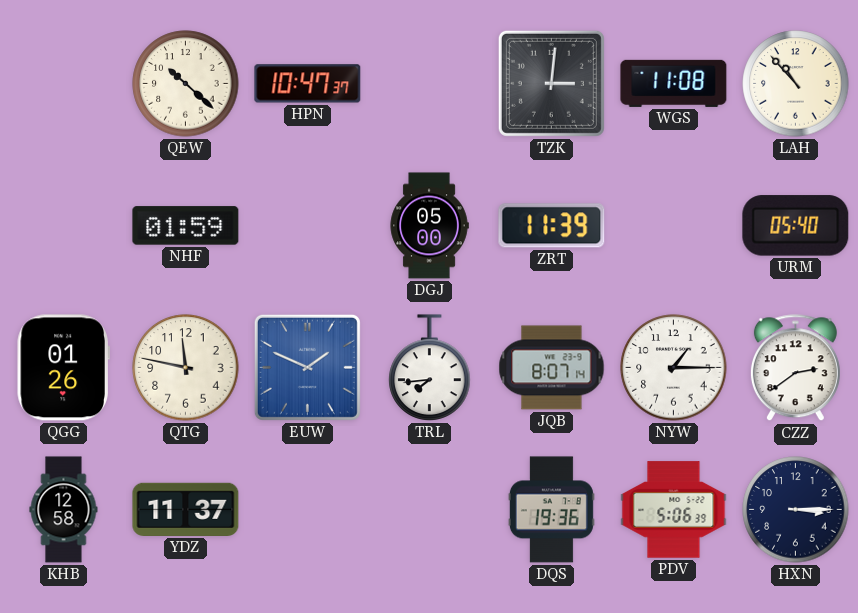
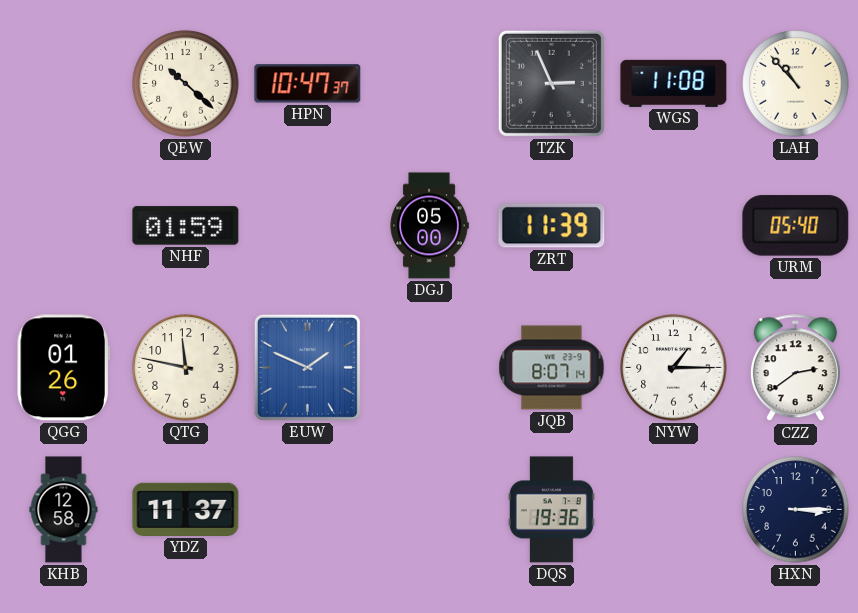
TZK: 3:01 -> 2:56 (551, 83)
TRL: 7:44 -> none (430, 368)
PDV: 5:06 -> none (674, 510)
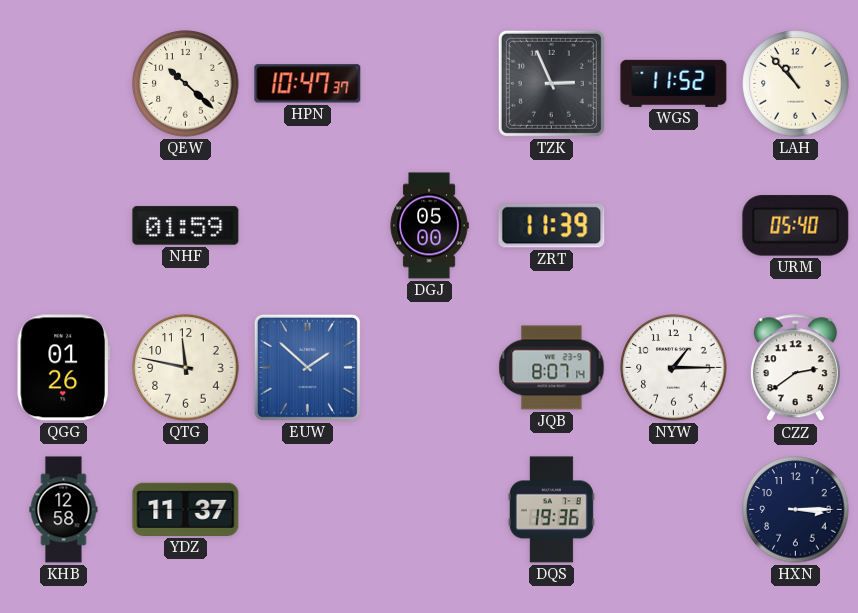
WGS: 11:08 -> 11:52 (674, 83)
EUW: 1:49 -> 1:52 (307, 367)
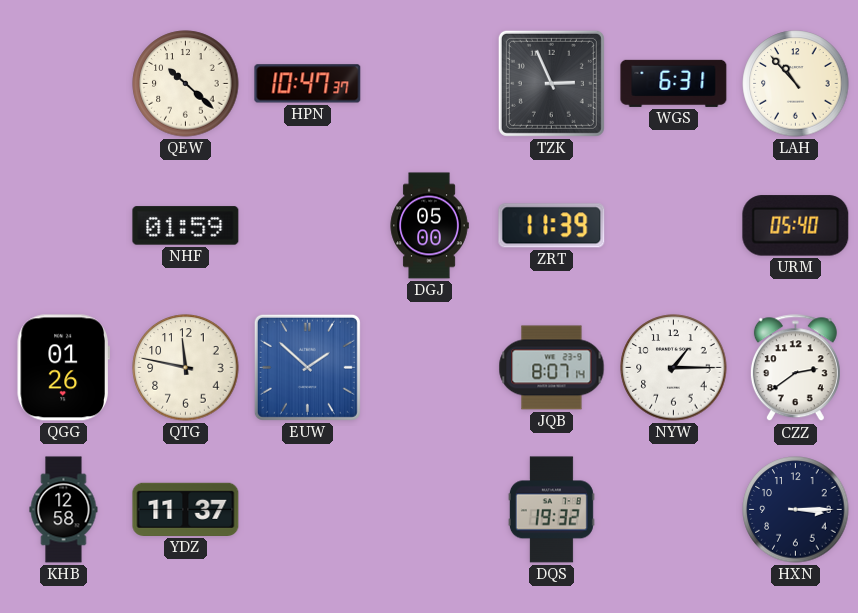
WGS: 11:52 -> 6:31 (674, 83)
DQS: 19:36 -> 19:32 (551, 510)
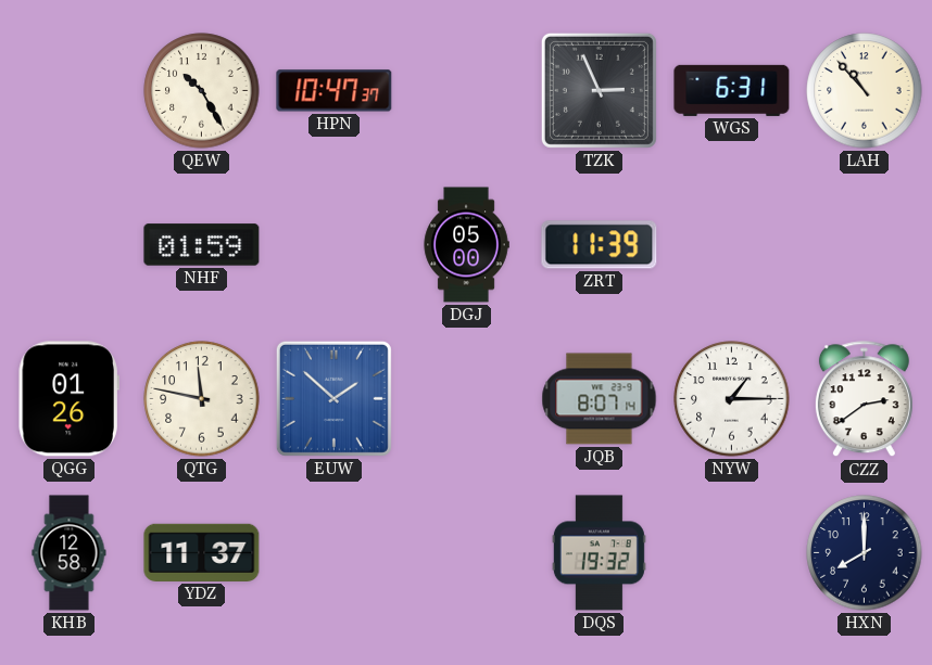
QEW: 10:22 -> 10:25 (202, 91)
URM: 05:40 -> none (796, 226)
HXN: 3:15 -> 8:00 (865, 553)
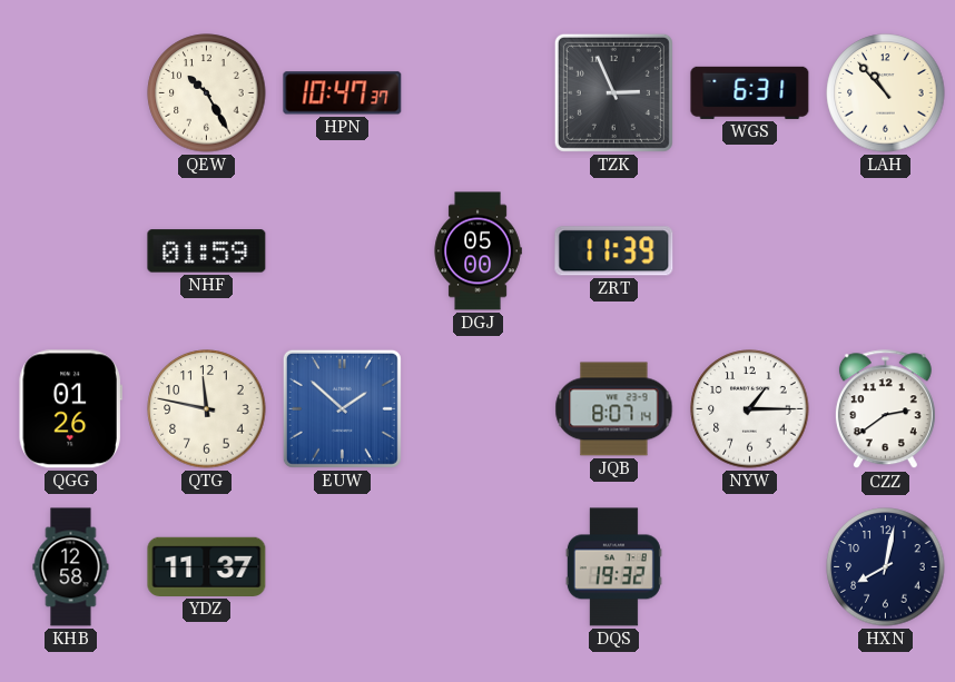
HXN: 8:00 -> 8:02 (886, 567)
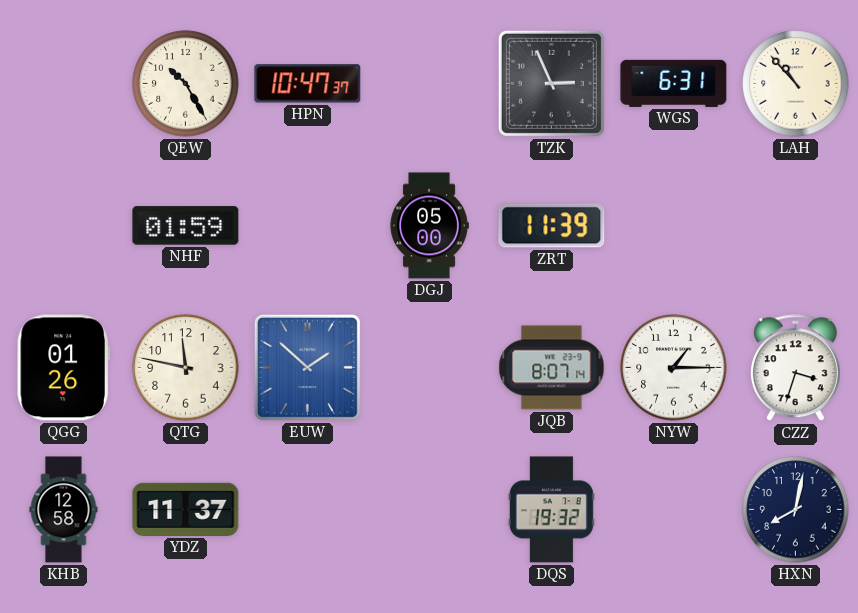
CZZ: 2:39 -> 3:33 (795, 368)
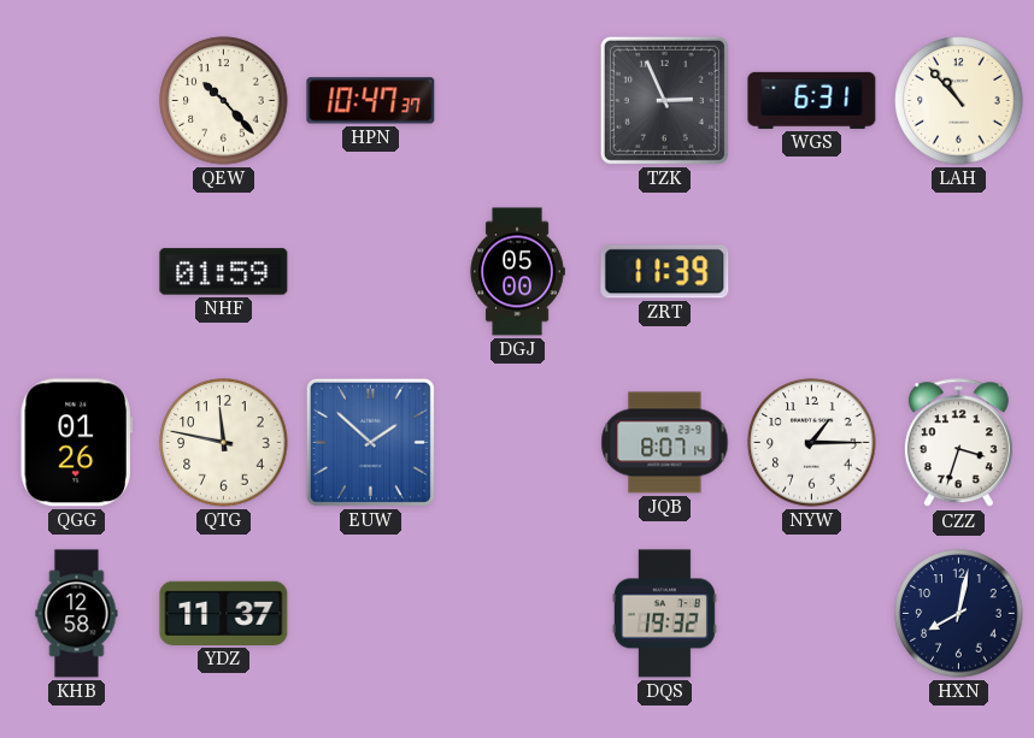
QEW: 10:25 -> 10:23 (224, 101)
